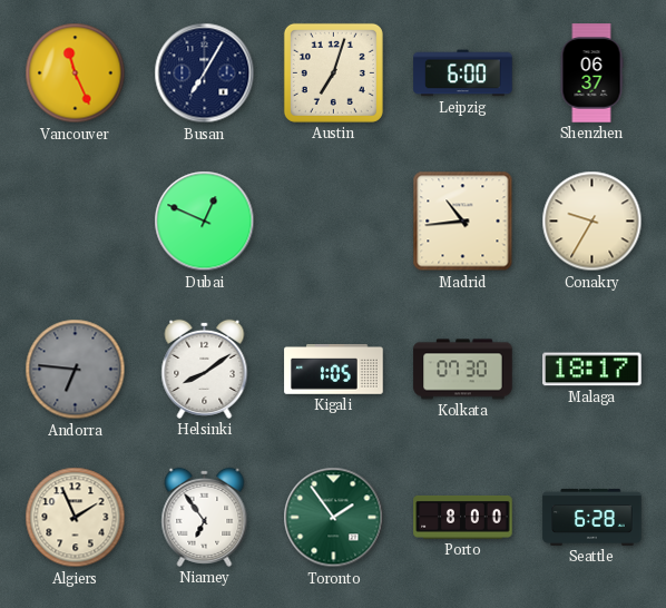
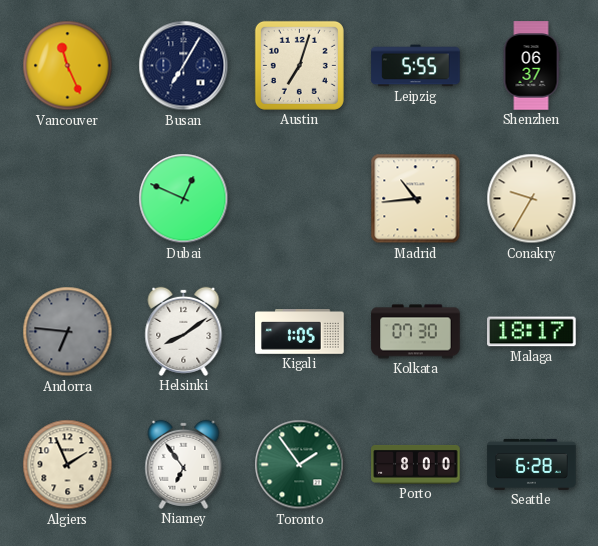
Leipzig: 6:00 -> 5:55 (416, 66)
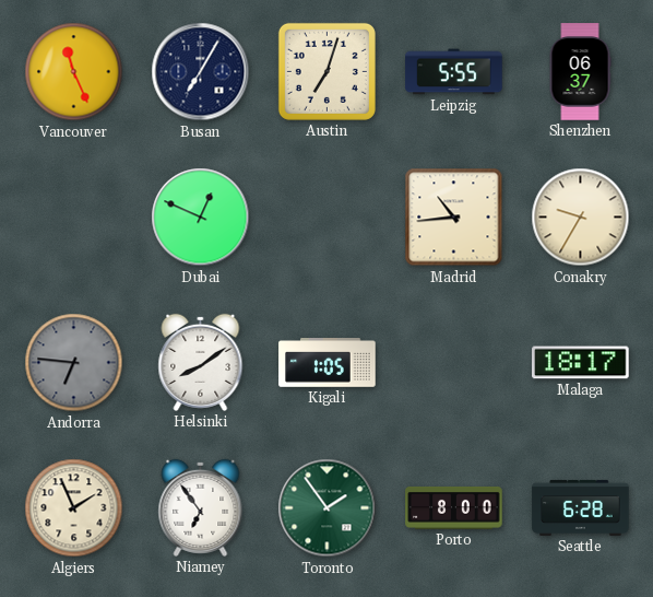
Kolkata: 07:30 -> none (416, 332)
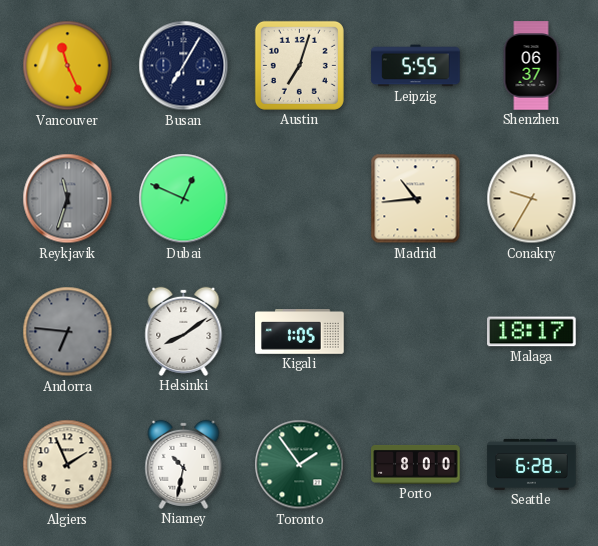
Reykjavik: none -> 11:33 (68, 199)
Niamey: 6:54 -> 10:32 (184, 464)
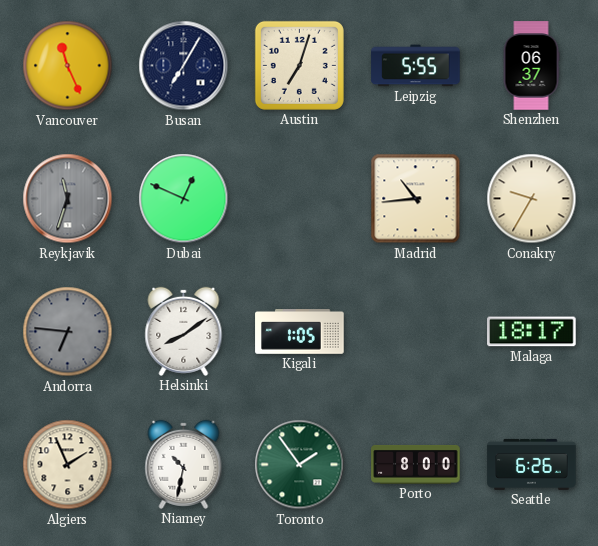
Seattle: 6:28 -> 6:26 (532, 464)
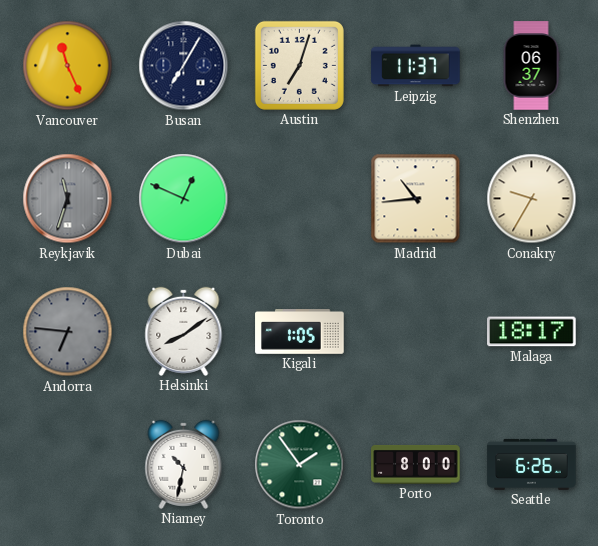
Leipzig: 5:55 -> 11:37 (416, 66)
Algiers: 1:56 -> none (68, 465)
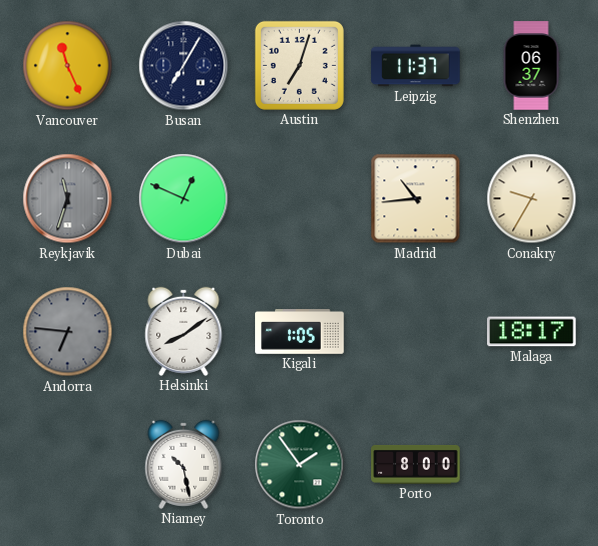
Niamey: 10:32 -> 10:28 (184, 464)
Seattle: 6:26 -> none (532, 464)
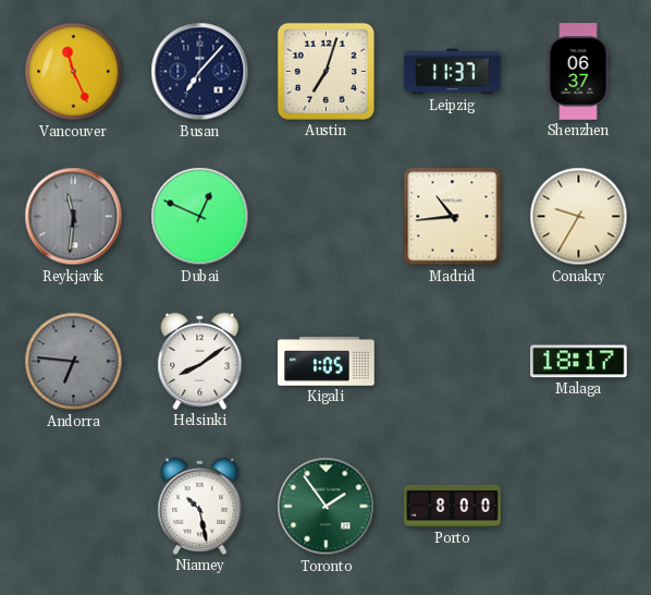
Busan: 7:05 -> 7:07 (200, 72)
Reykjavik: 11:33 -> 11:31 (74, 217)
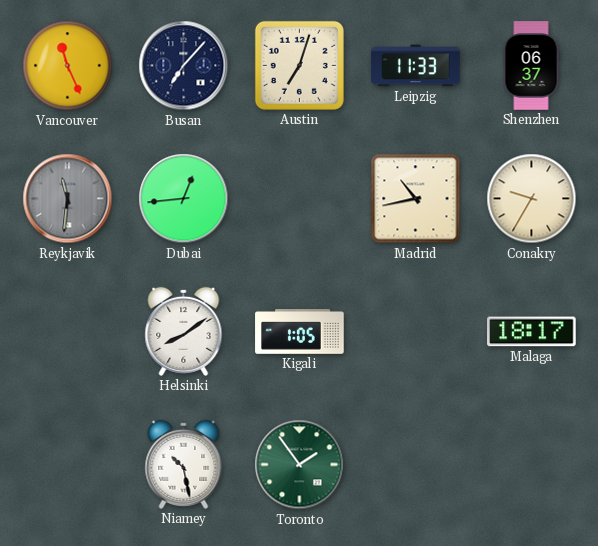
Leipzig: 11:37 -> 11:33 (416, 66)
Dubai: 12:49 -> 12:44 (184, 199)
Madrid: 10:44 -> 10:43 (416, 199)
Andorra: 6:46 -> none (74, 362)
Porto: 8:00 -> none (453, 507)
